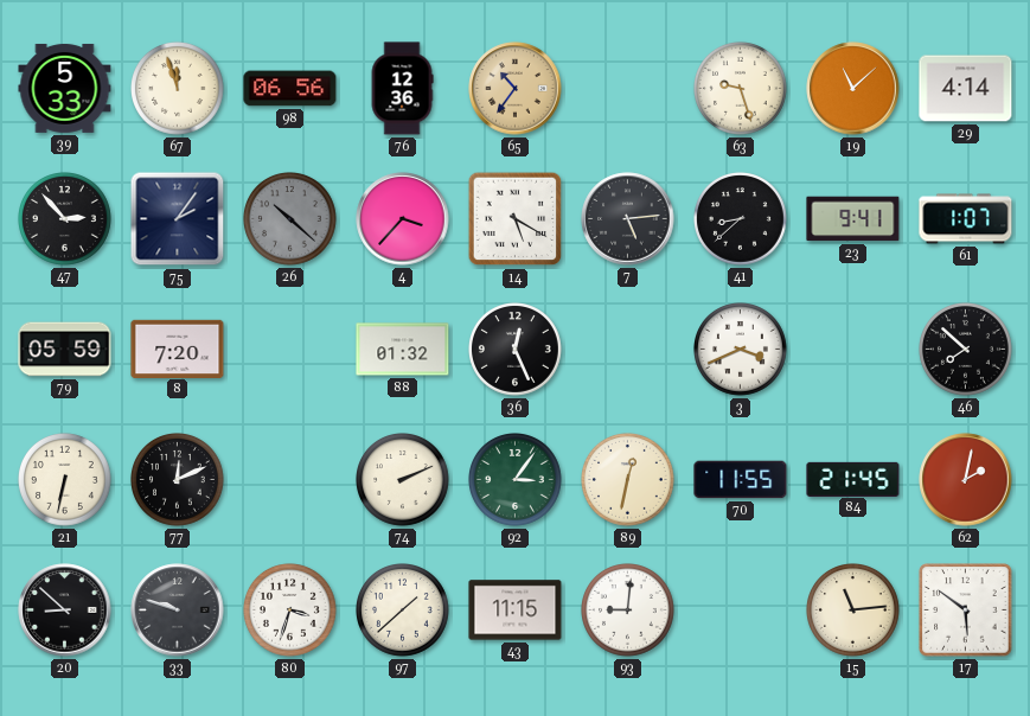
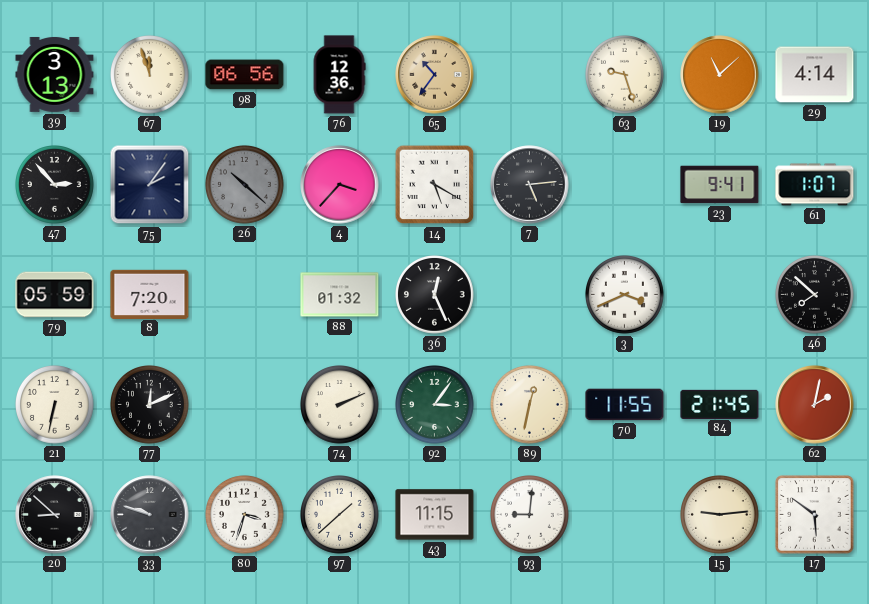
39: 5:33 -> 3:13 (55, 74)
41: 8:38 -> none (741, 219)
15: 11:14 -> 9:14 (720, 515)
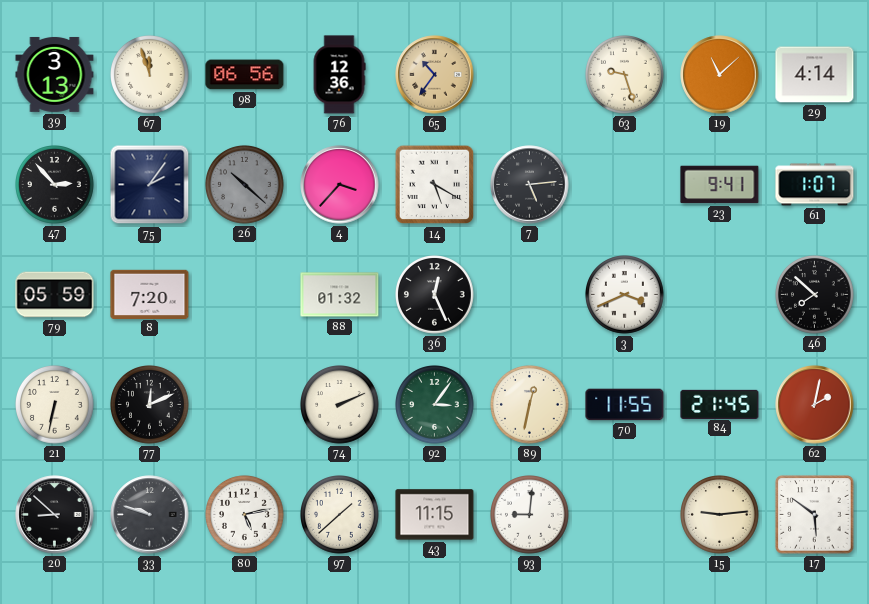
80: 3:33 -> 5:13 (245, 515)
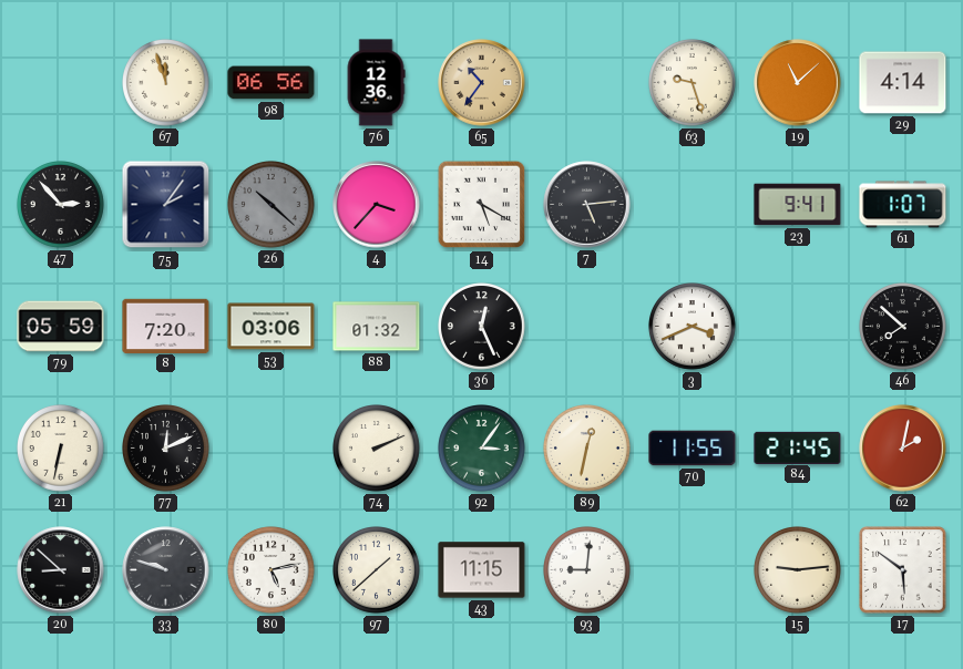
39: 3:13 -> none (55, 74)
53: none -> 03:06 (272, 327)
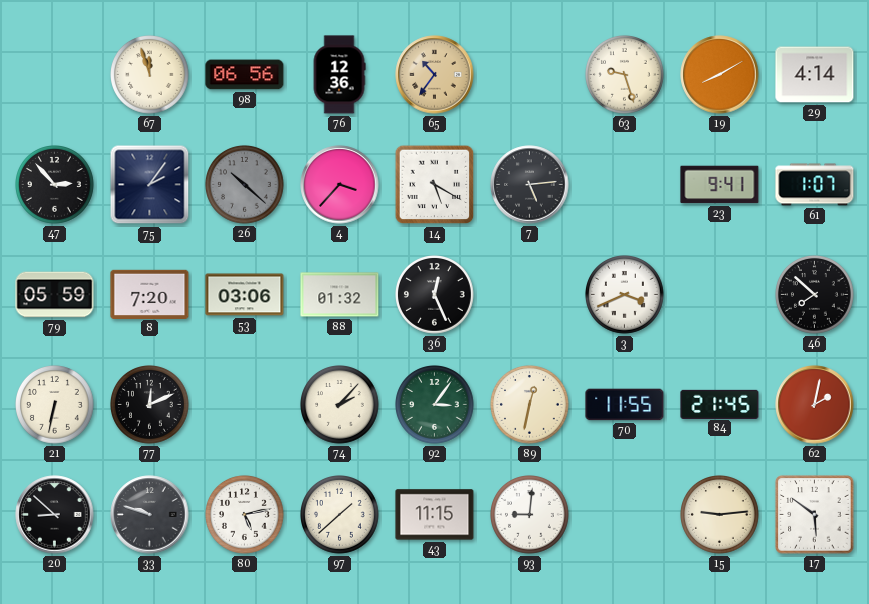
19: 11:08 -> 8:10 (720, 75)
74: 2:11 -> 2:07 (340, 405)
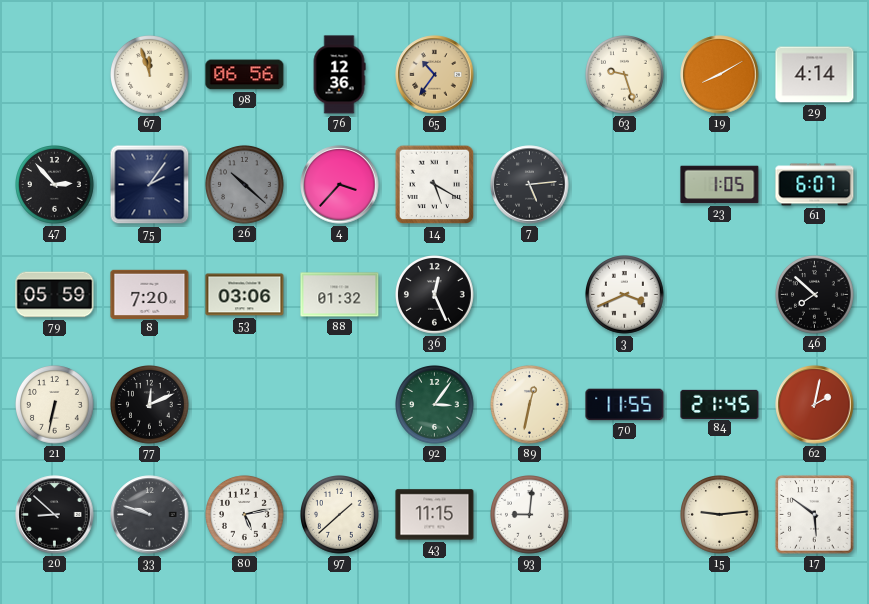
23: 9:41 -> 1:05 (720, 185)
61: 1:07 -> 6:07 (815, 185)
74: 2:07 -> none (340, 405)
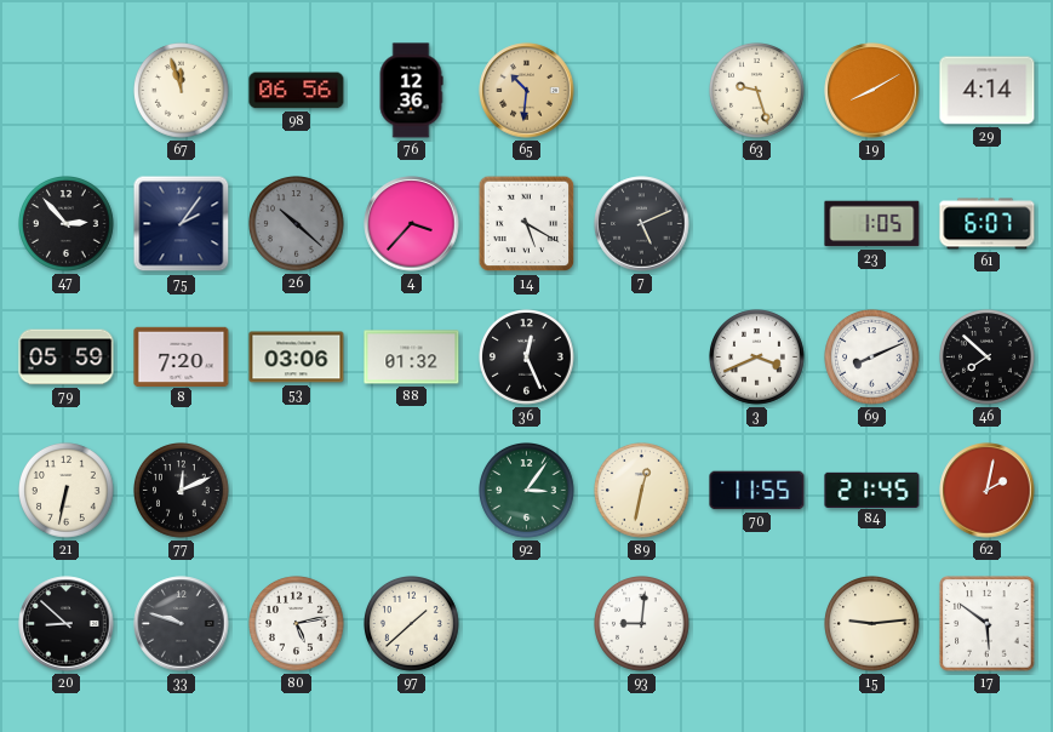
65: 10:36 -> 10:31 (527, 91)
7: 5:14 -> 5:11 (642, 224)
69: none -> 8:11 (872, 358)
43: 11:15 -> none (435, 515)
